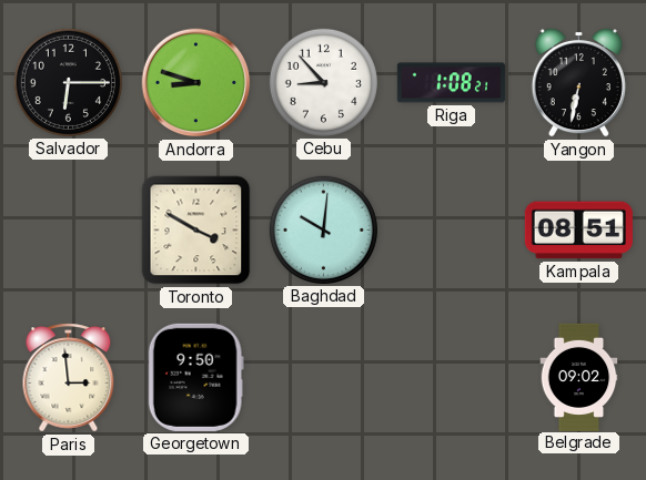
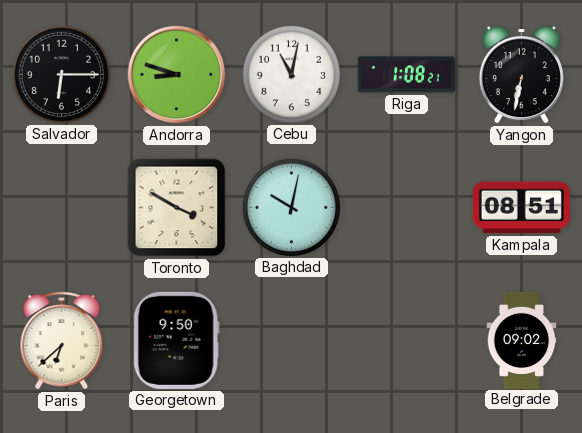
Cebu: 8:53 -> 11:02 (291, 74)
Baghdad: 10:01 -> 10:02 (291, 207)
Paris: 2:59 -> 6:38 (62, 341)
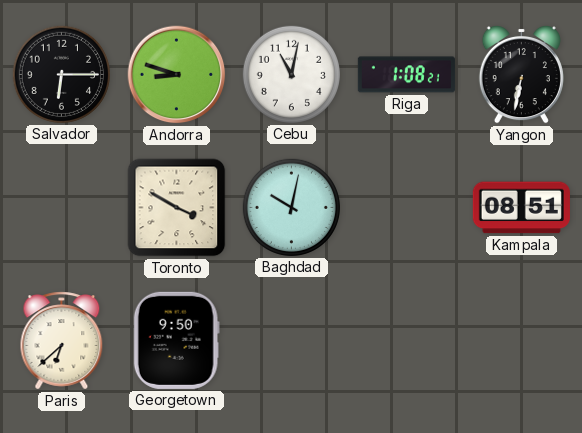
Belgrade: 09:02 -> none (522, 340)
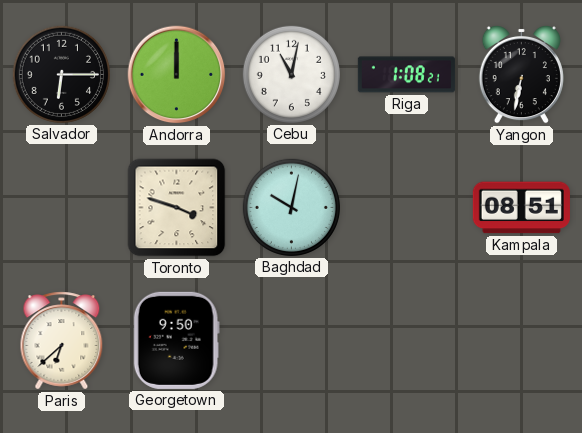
Andorra: 8:48 -> 12:00 (177, 75)
Toronto: 3:50 -> 3:48 (177, 208)
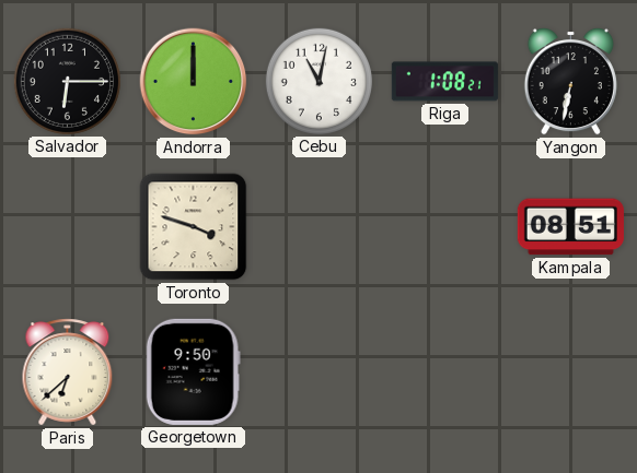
Baghdad: 10:02 -> none (291, 207)
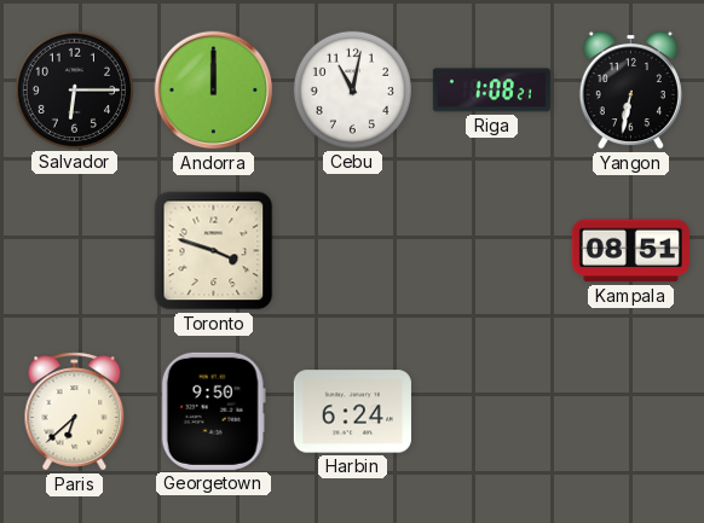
Harbin: none -> 6:24 (352, 412)
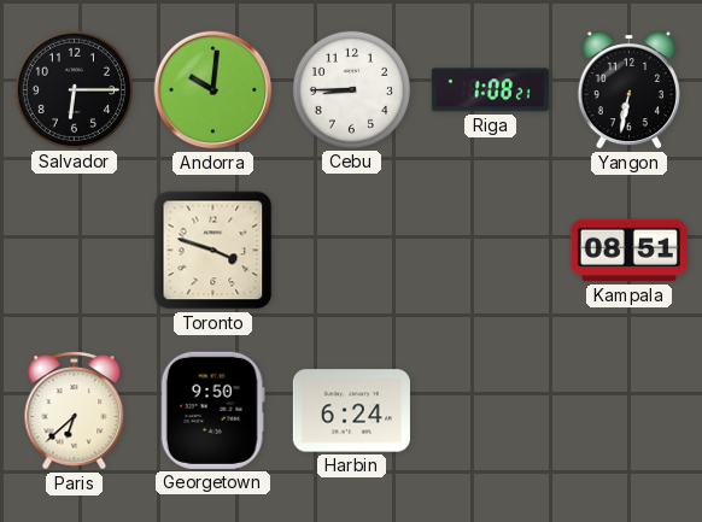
Andorra: 12:00 -> 10:01 (213, 90)
Cebu: 11:02 -> 8:45 (351, 89)
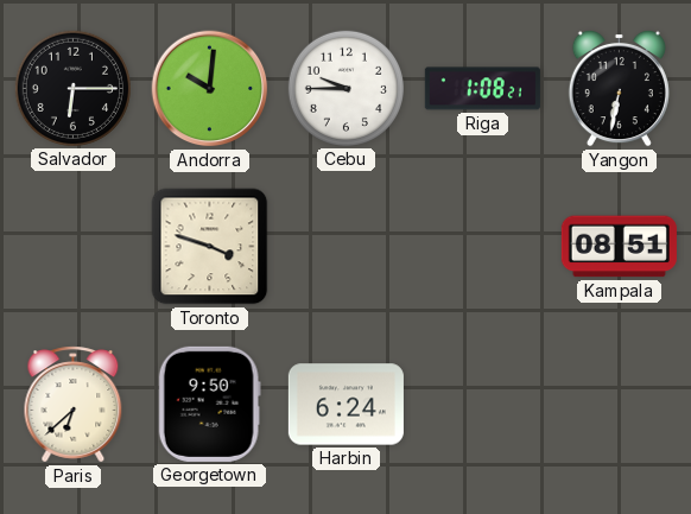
Cebu: 8:45 -> 9:45 (345, 88)
